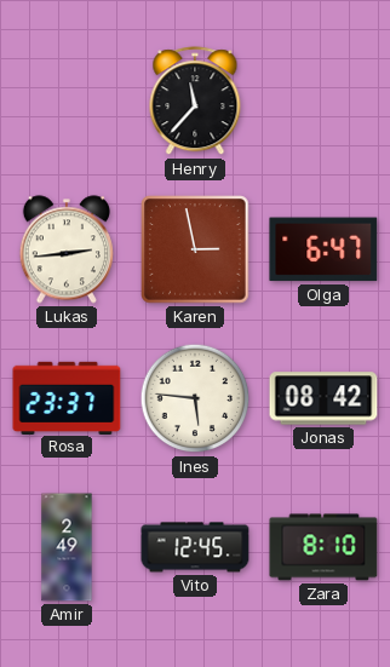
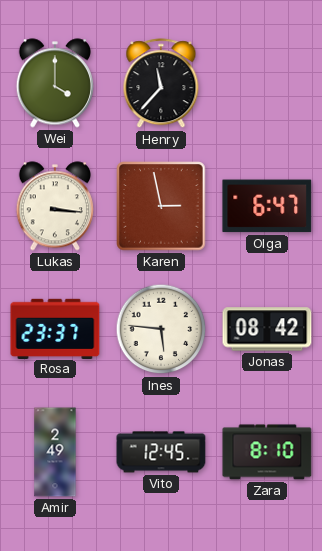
Wei: none -> 4:00 (55, 83)
Lukas: 2:44 -> 3:16 (55, 206)
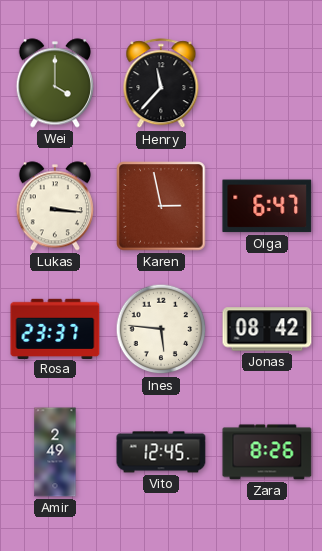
Zara: 8:10 -> 8:26 (267, 452)
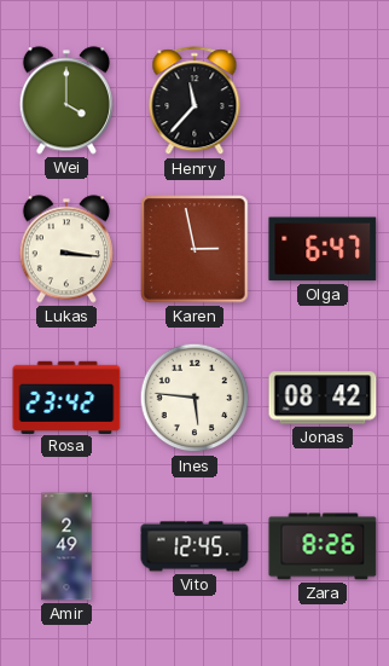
Rosa: 23:37 -> 23:42 (66, 396)
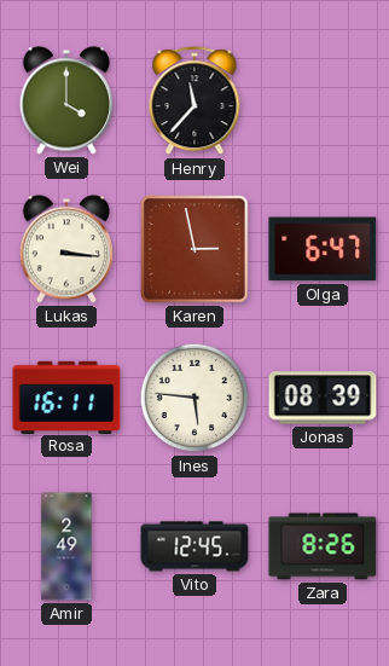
Rosa: 23:42 -> 16:11 (66, 396)
Jonas: 08:42 -> 08:39 (323, 398)
